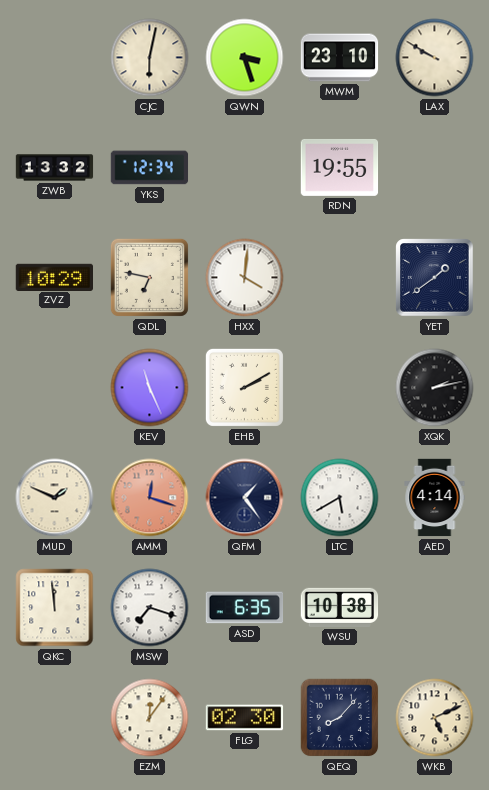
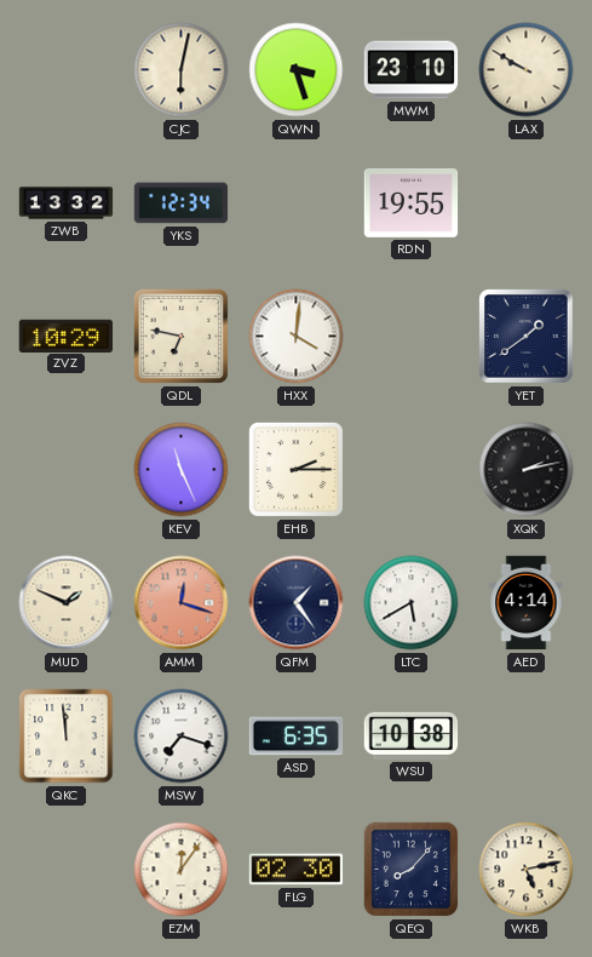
EHB: 2:10 -> 2:15 (295, 469)
WKB: 5:11 -> 5:13 (527, 870)
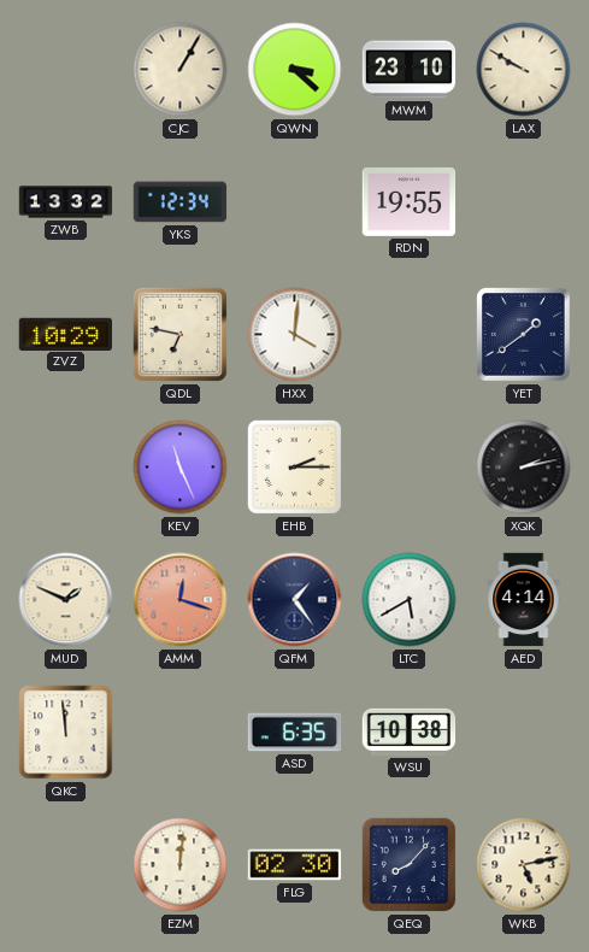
CJC: 6:02 -> 1:05 (181, 70)
QWN: 3:27 -> 3:22 (295, 70)
MSW: 7:18 -> none (182, 737)
EZM: 12:06 -> 12:01 (181, 865)
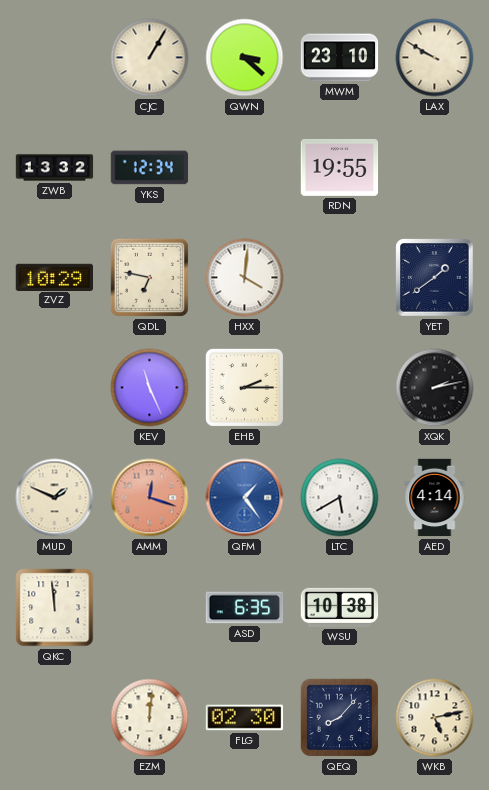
QFM dial: navy -> blue (245, 498)
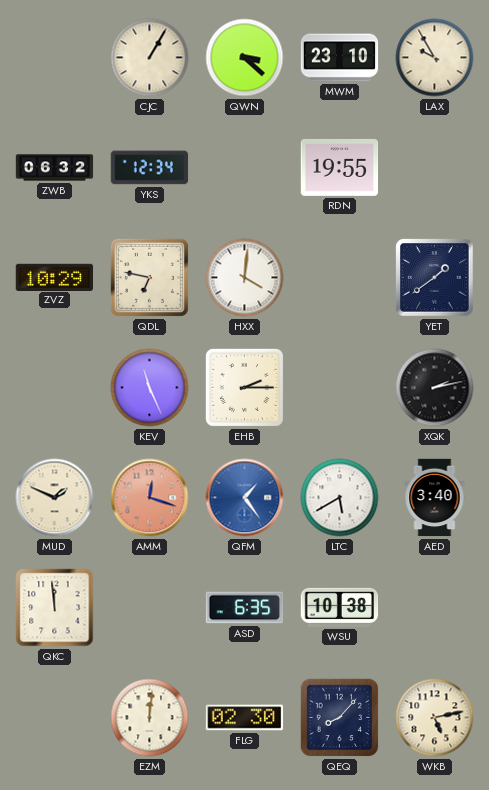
LAX: 9:50 -> 9:55 (435, 58)
ZWB: 13:32 -> 06:32 (55, 168)
AED: 4:14 -> 3:40 (435, 498)
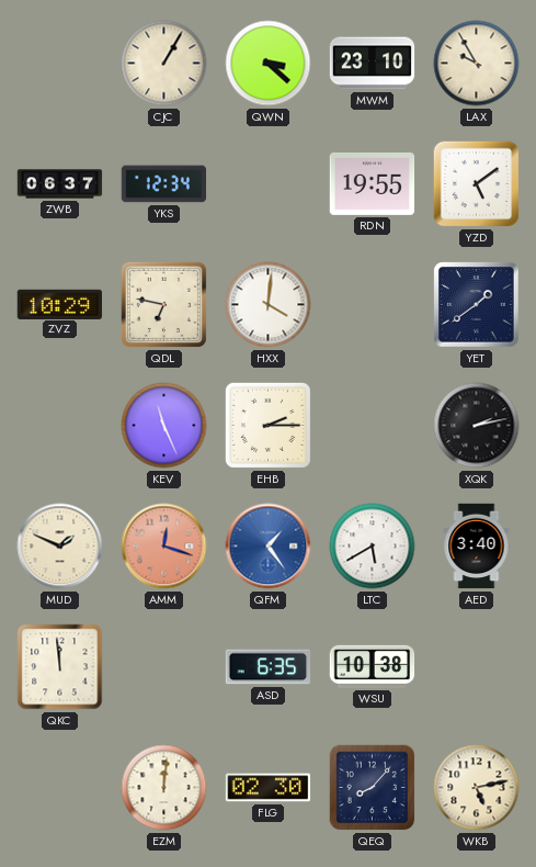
ZWB: 06:32 -> 06:37 (60, 184)
YZD: none -> 5:09 (477, 184)
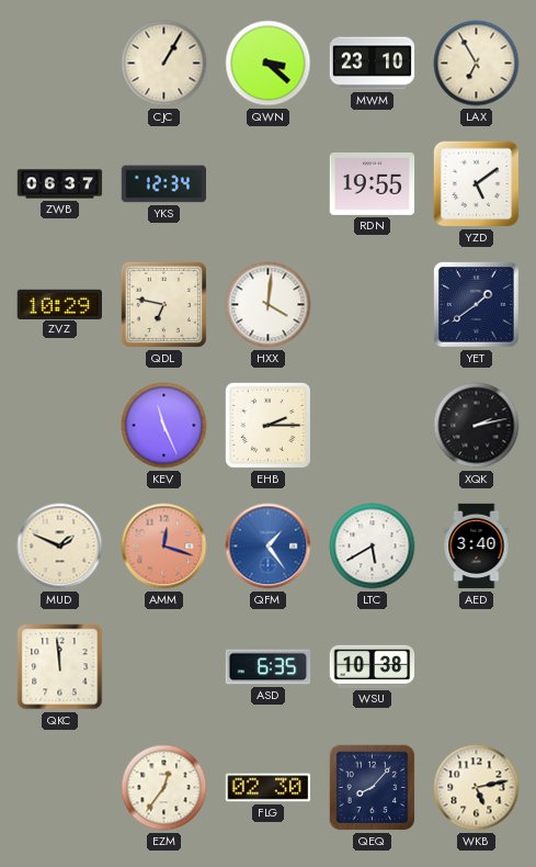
LAX: 9:55 -> 6:55 (477, 64)
EZM: 12:01 -> 12:36 (164, 788)
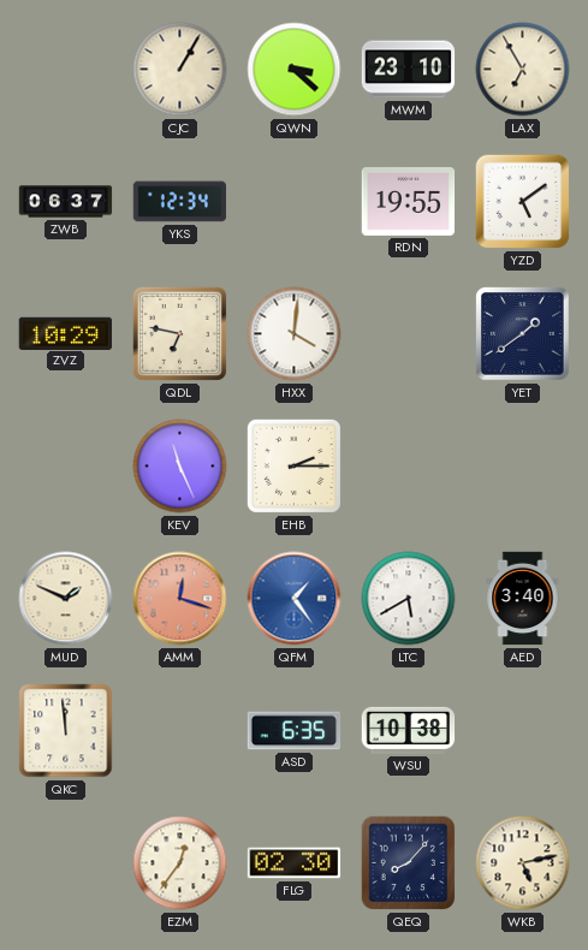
XQK: 2:13 -> none (477, 426)
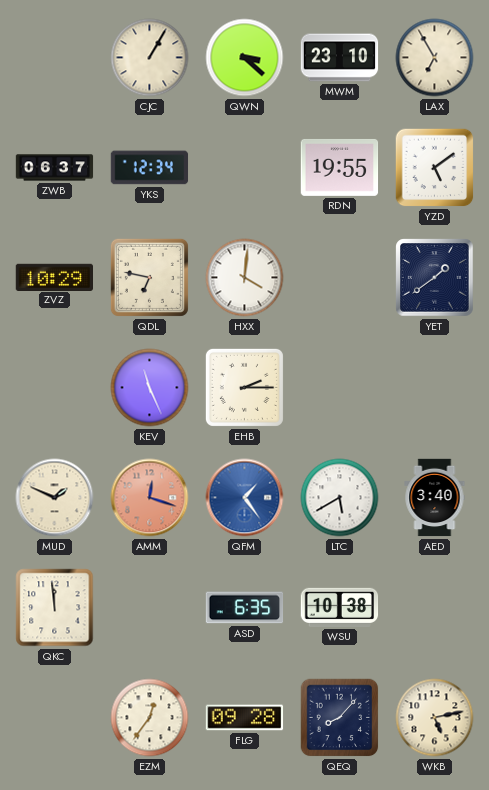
FLG: 02:30 -> 09:28 (245, 718)
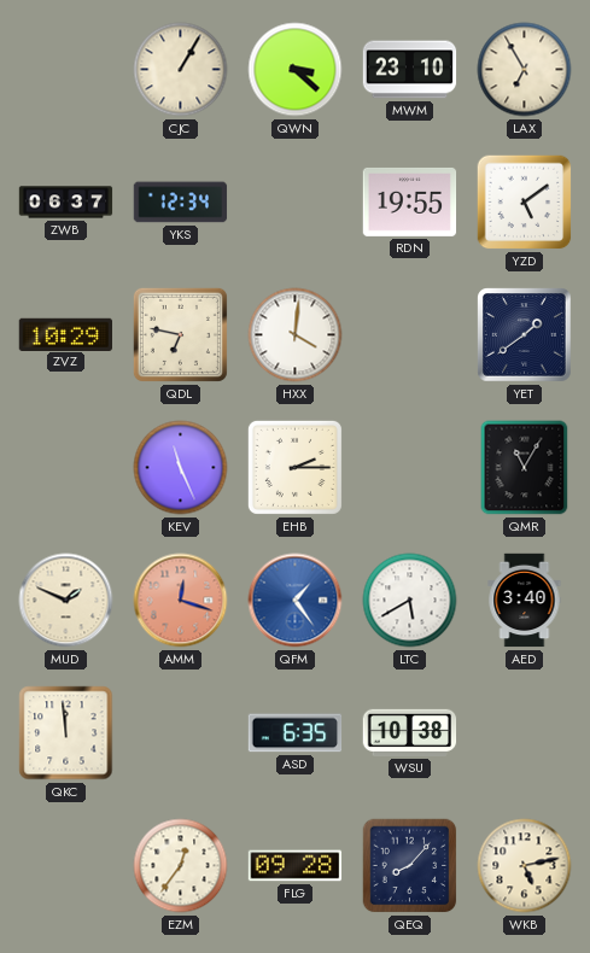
QMR: none -> 11:05 (525, 468)
